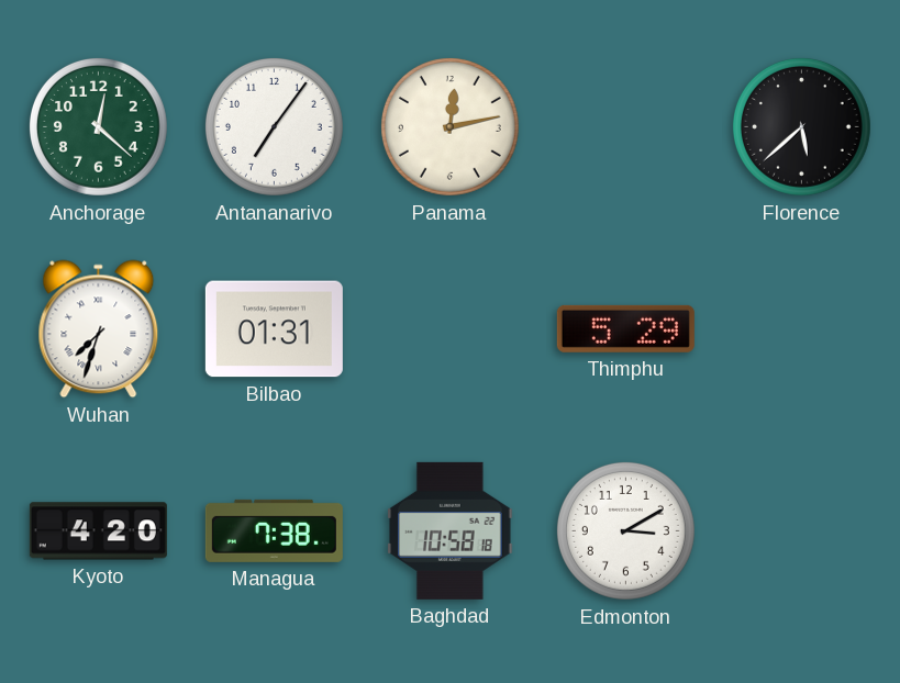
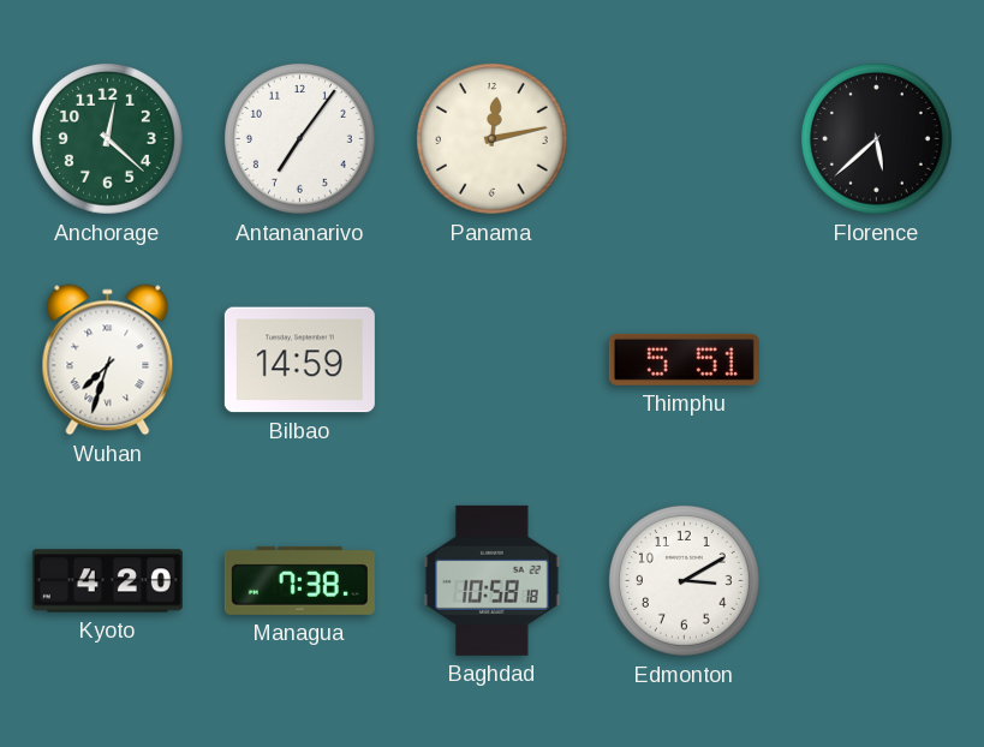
Bilbao: 01:31 -> 14:59 (299, 360)
Thimphu: 5:29 -> 5:51 (684, 359)
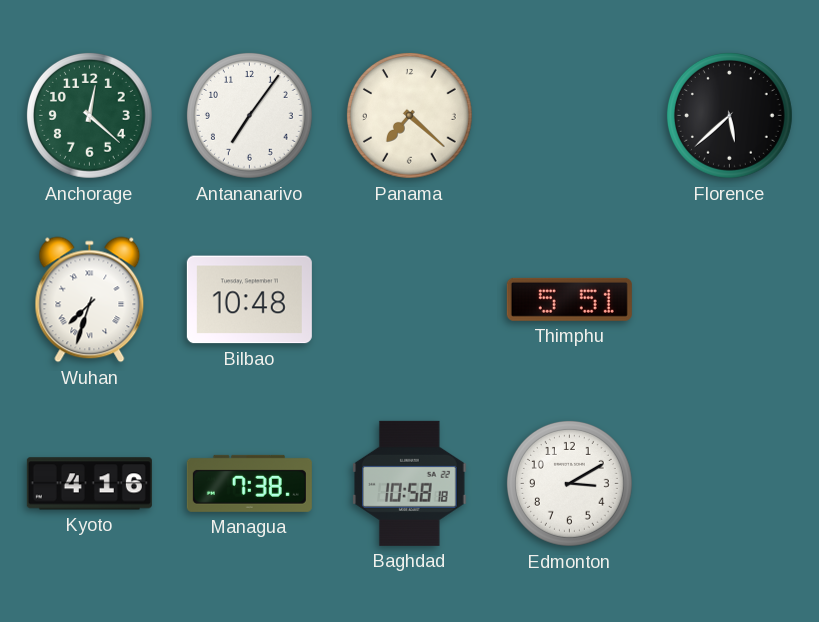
Panama: 12:13 -> 7:22 (409, 115)
Bilbao: 14:59 -> 10:48 (249, 300)
Kyoto: 4:20 -> 4:16 (89, 484)
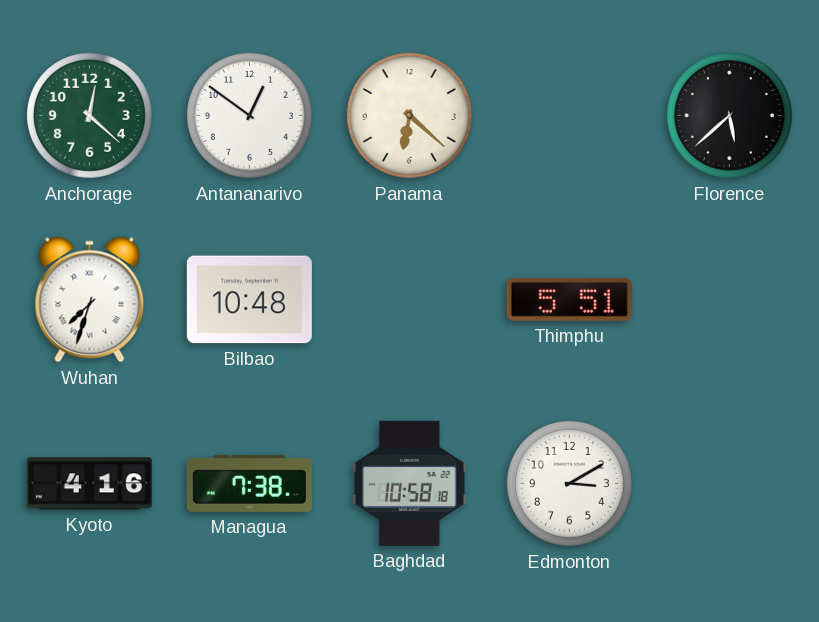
Antananarivo: 7:06 -> 12:51 (249, 115)
Panama: 7:22 -> 6:22 (409, 115)
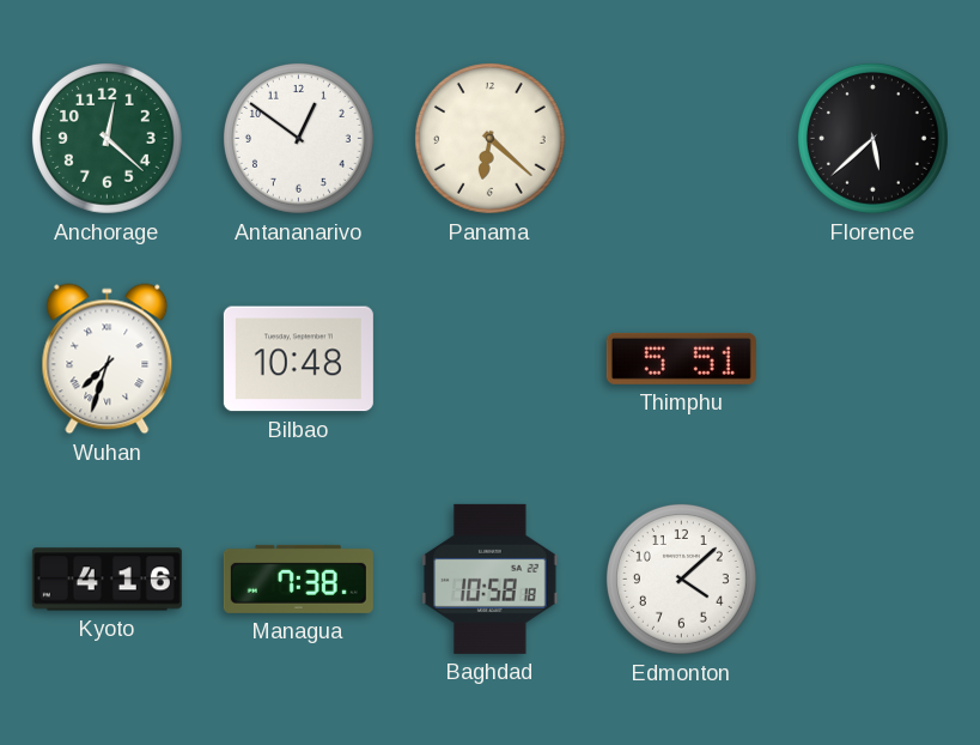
Edmonton: 3:10 -> 4:08 (681, 579)
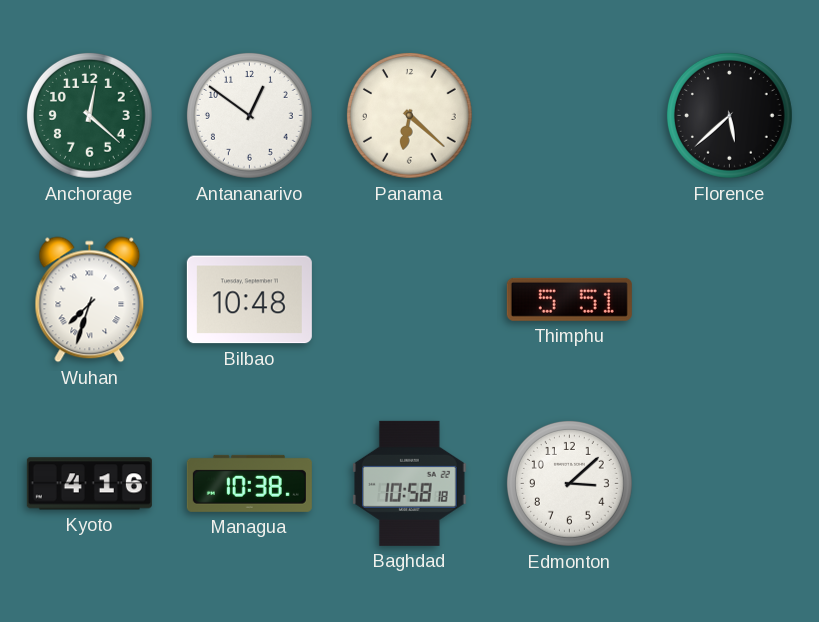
Managua: 7:38 -> 10:38 (249, 483)
Edmonton: 4:08 -> 3:08 (569, 483)
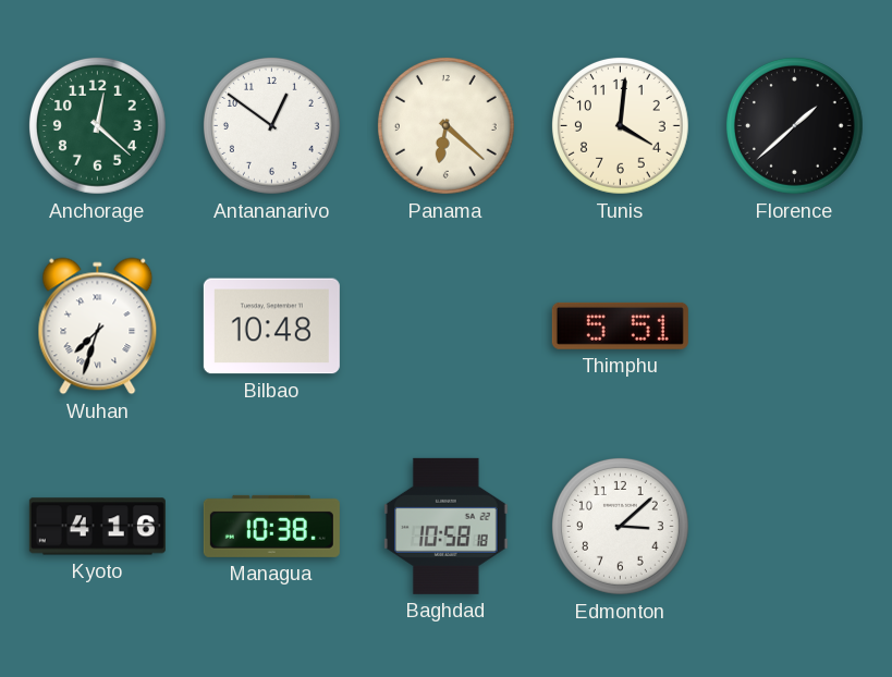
Tunis: none -> 4:01 (620, 125)
Florence: 5:38 -> 1:38 (794, 125)
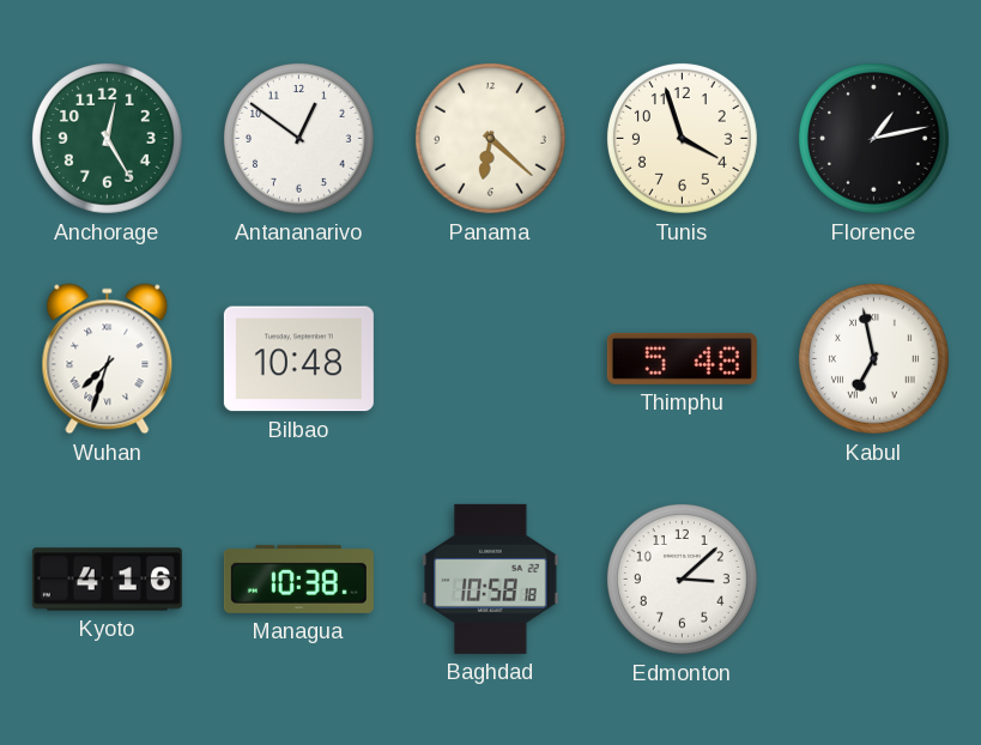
Anchorage: 12:22 -> 12:25 (107, 138)
Tunis: 4:01 -> 3:57 (682, 138)
Florence: 1:38 -> 1:13 (873, 138)
Thimphu: 5:51 -> 5:48 (682, 358)
Kabul: none -> 6:58 (873, 358)
